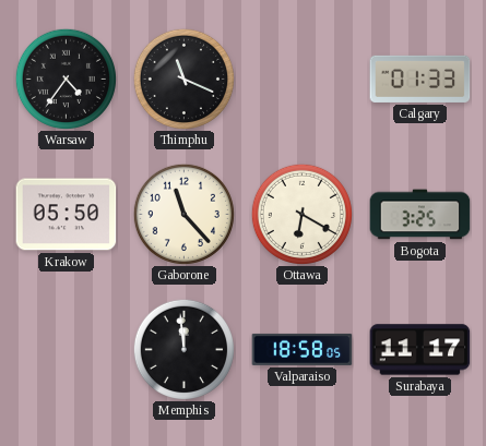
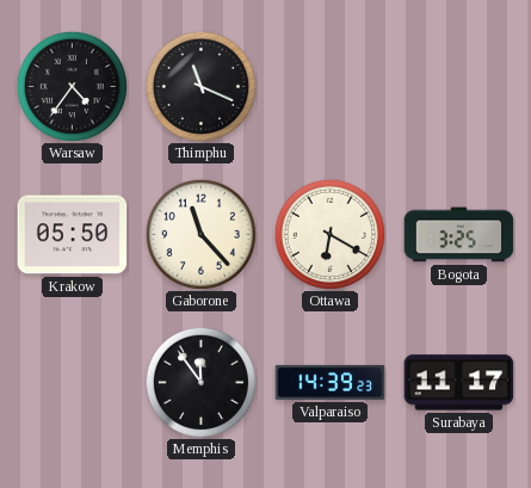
Calgary: 01:33 -> none (420, 79)
Memphis: 11:59 -> 11:54 (200, 382)
Valparaiso: 18:58 -> 14:39 (331, 382)
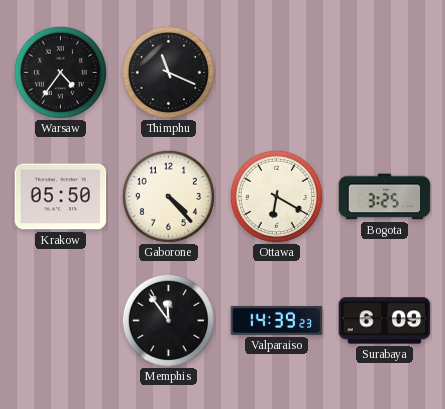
Gaborone: 11:23 -> 4:23 (168, 196)
Surabaya: 11:17 -> 6:09 (385, 321)
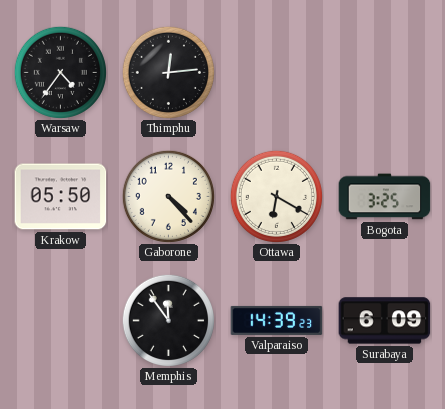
Thimphu: 11:19 -> 12:14 (168, 72)
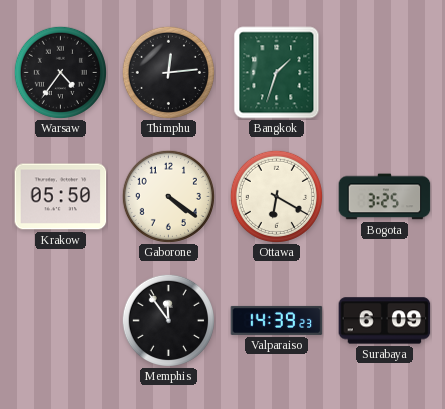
Bangkok: none -> 1:33 (277, 73)
Gaborone: 4:23 -> 4:21 (168, 196)
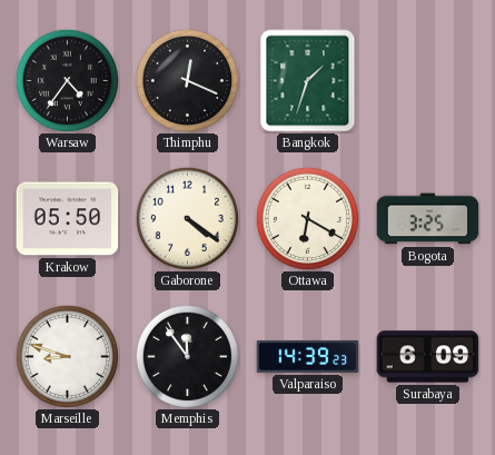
Thimphu: 12:14 -> 12:19 (187, 80)
Marseille: none -> 8:48 (67, 356)
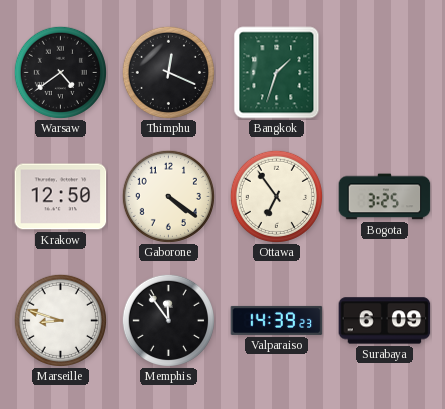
Warsaw: 4:36 -> 4:39 (60, 72)
Krakow: 05:50 -> 12:50 (61, 197)
Ottawa: 6:20 -> 6:54 (276, 196)
